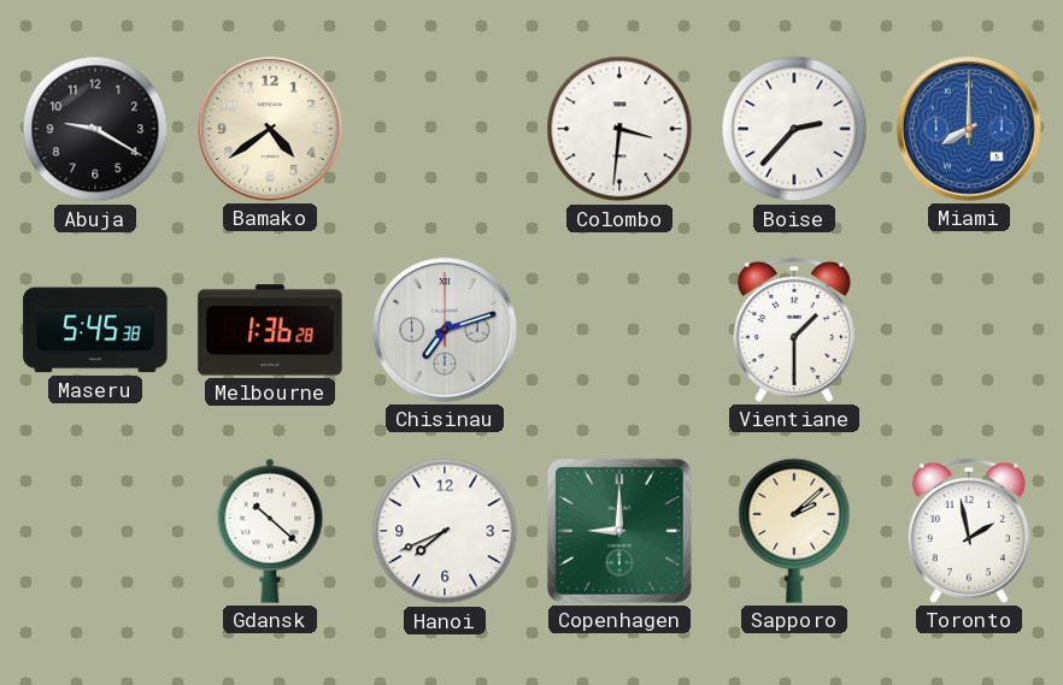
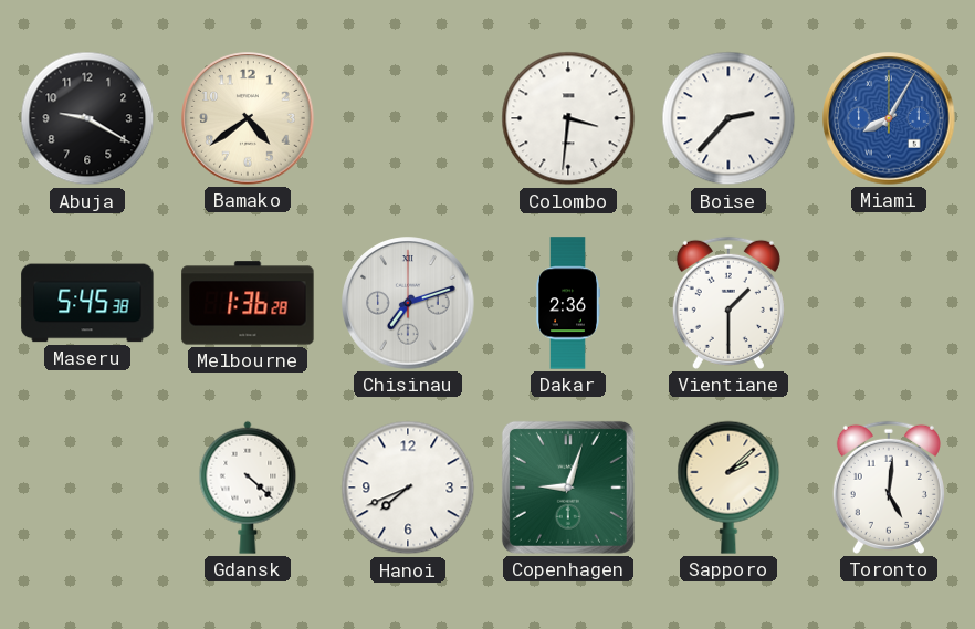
Miami: 8:00 -> 8:05 (889, 118)
Dakar: none -> 2:36 (568, 303)
Gdansk: 10:22 -> 4:22 (248, 488)
Copenhagen: 9:00 -> 9:03 (568, 488)
Toronto: 1:58 -> 5:01 (889, 488)
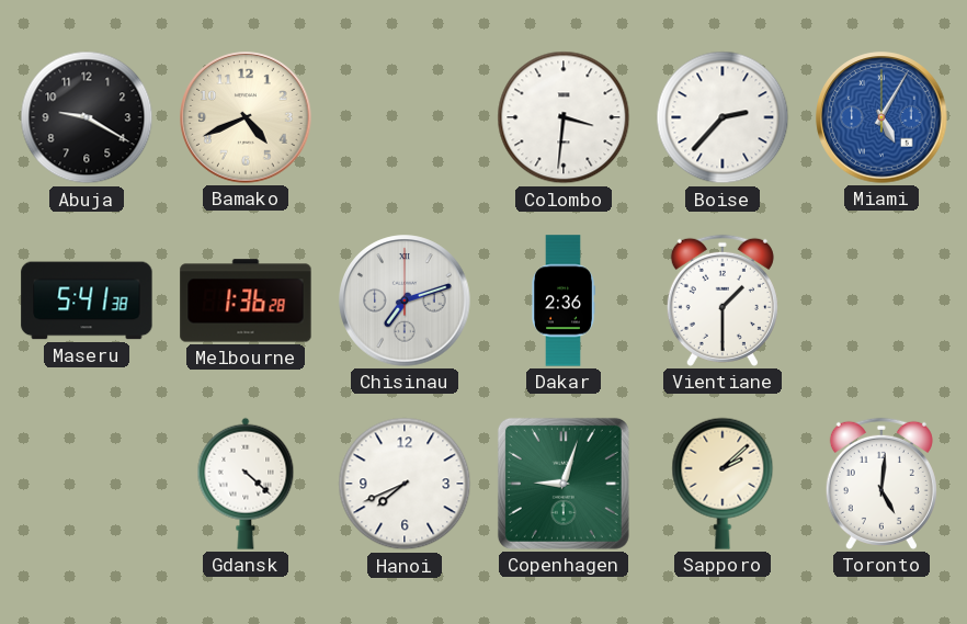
Bamako: 4:39 -> 4:41 (246, 117)
Miami: 8:05 -> 5:05 (881, 117)
Maseru: 5:45 -> 5:41 (87, 300)
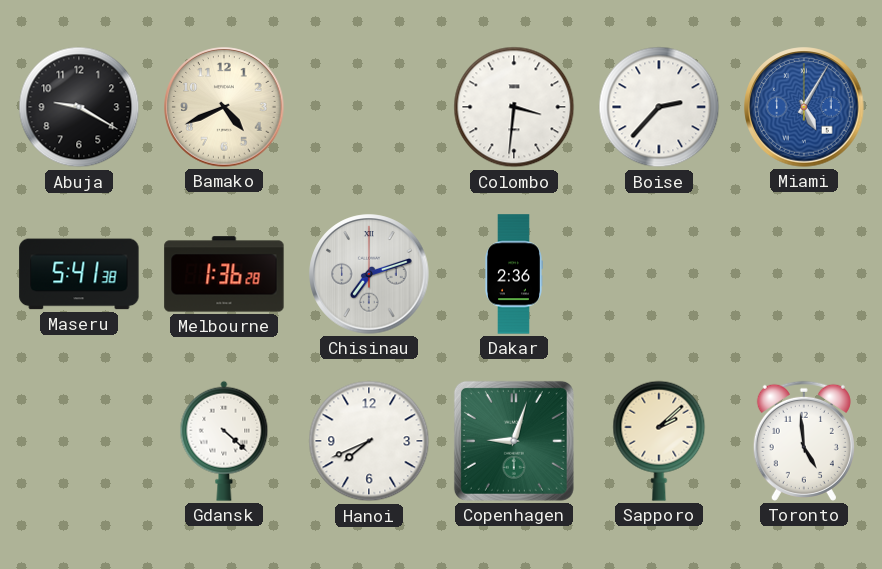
Vientiane: 1:30 -> none (723, 300)
Toronto: 5:01 -> 4:59 (804, 441)
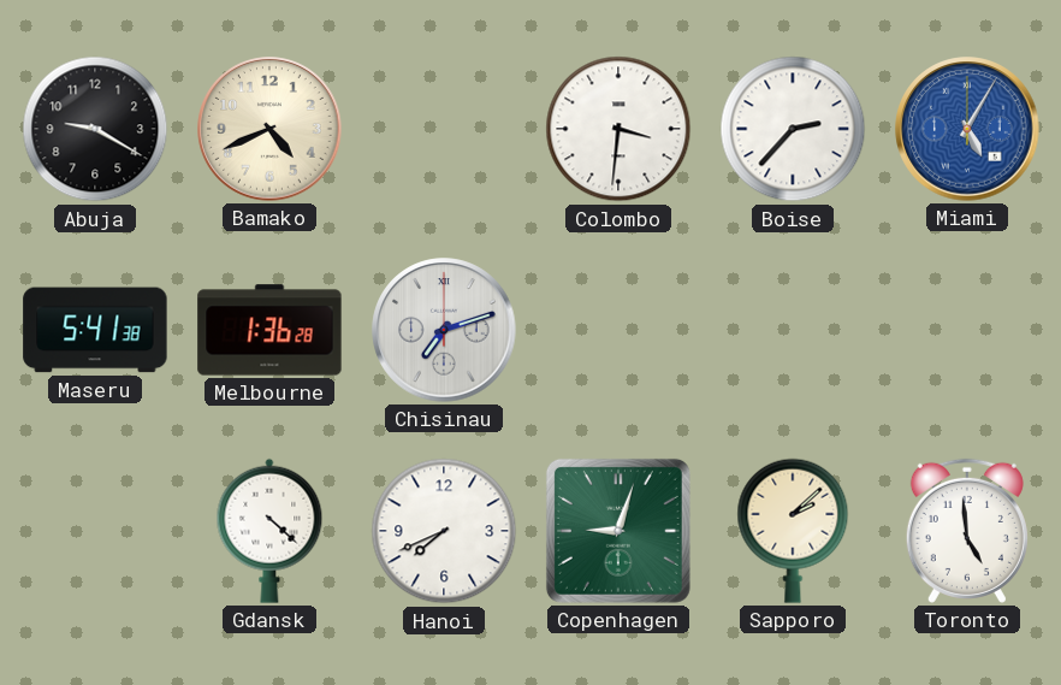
Dakar: 2:36 -> none (514, 274)
